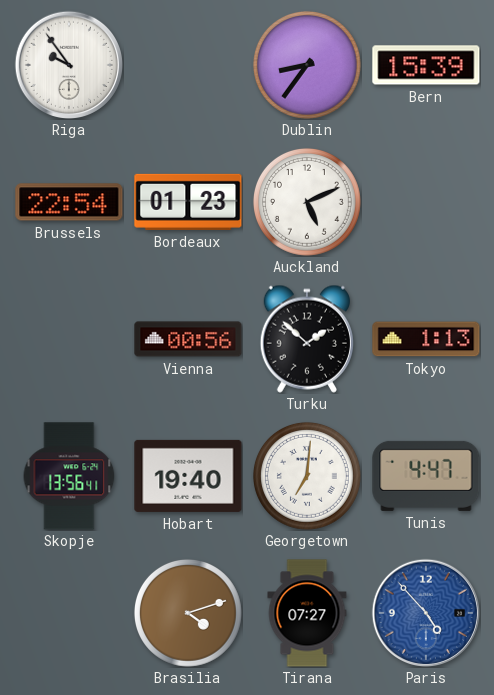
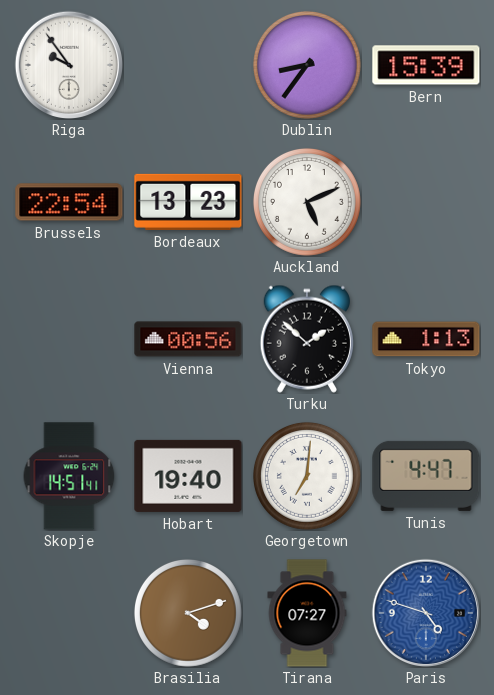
Bordeaux: 01:23 -> 13:23 (188, 202)
Skopje: 13:56 -> 14:51 (69, 476)
Paris: 4:53 -> 4:48 (425, 612)
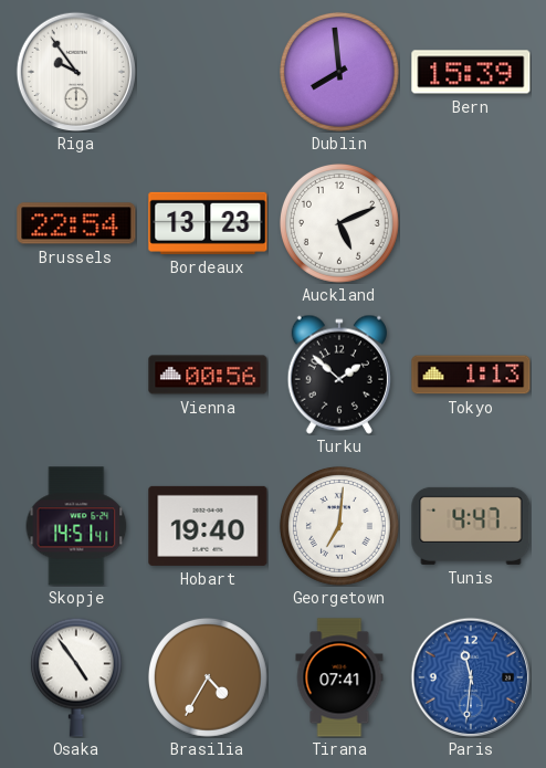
Dublin: 8:36 -> 7:59 (339, 72)
Osaka: none -> 4:54 (76, 677)
Brasilia: 4:12 -> 4:35 (208, 677)
Tirana: 07:27 -> 07:41 (339, 677)
Paris: 4:48 -> 11:31 (470, 676)
